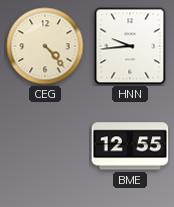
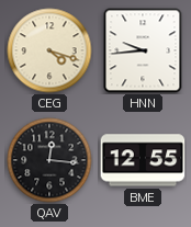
CEG: 4:23 -> 4:18 (49, 50)
QAV: none -> 12:16 (49, 160)
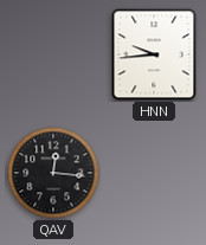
CEG: 4:18 -> none (49, 50)
BME: 12:55 -> none (143, 160)
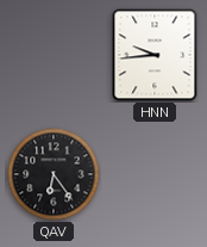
QAV: 12:16 -> 6:24 (54, 174)
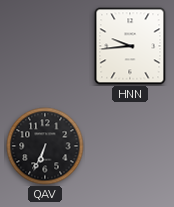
QAV: 6:24 -> 6:34 (45, 146)
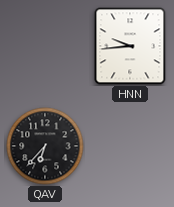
QAV: 6:34 -> 6:37 (45, 146)
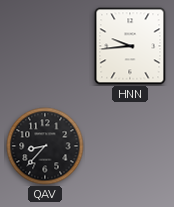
QAV: 6:37 -> 8:37 (45, 146)
